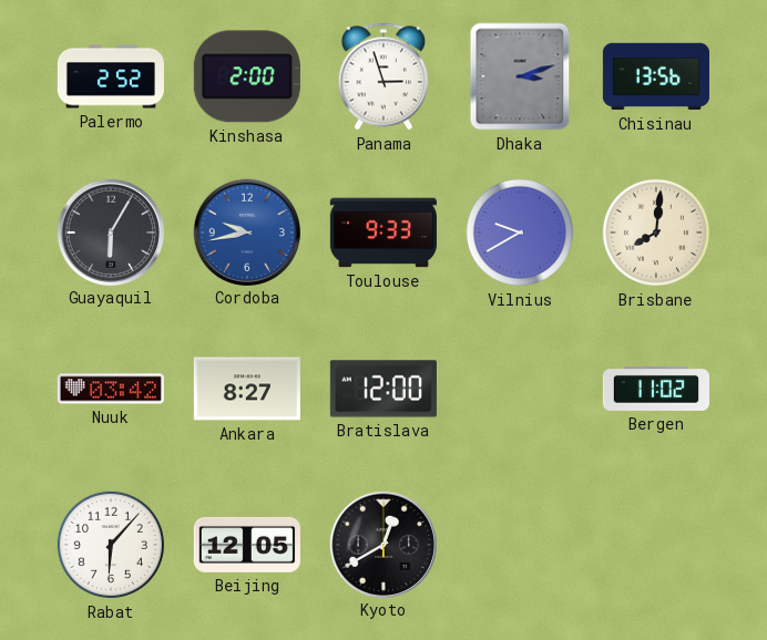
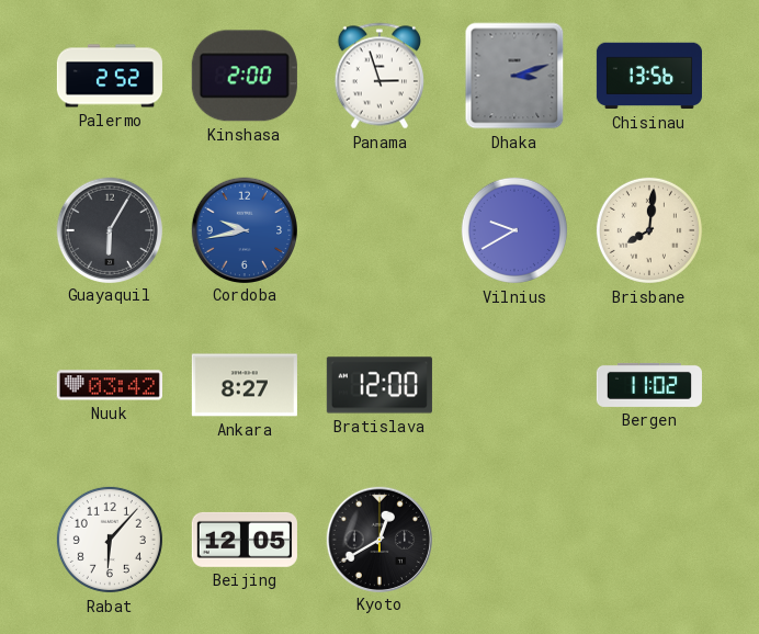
Toulouse: 9:33 -> none (383, 233)
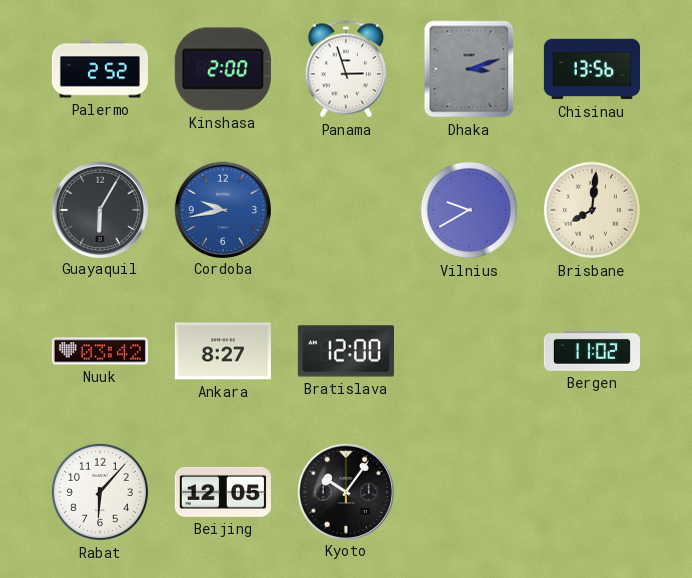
Kyoto: 12:40 -> 10:06 (345, 491)
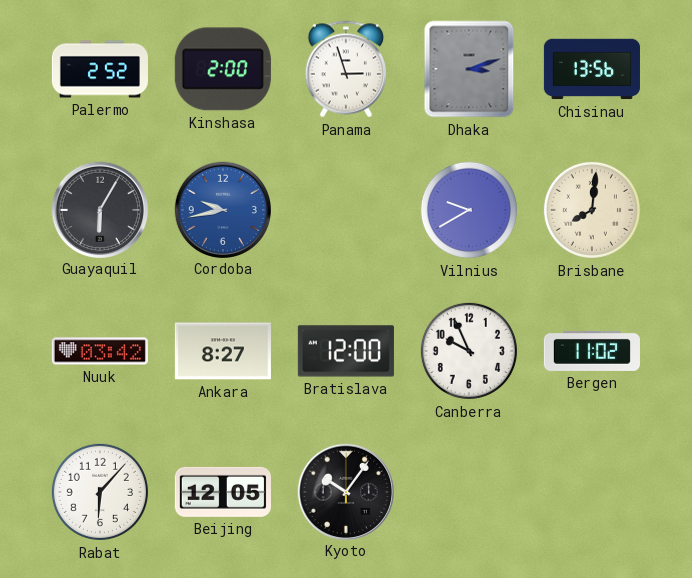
Canberra: none -> 9:56 (469, 351)
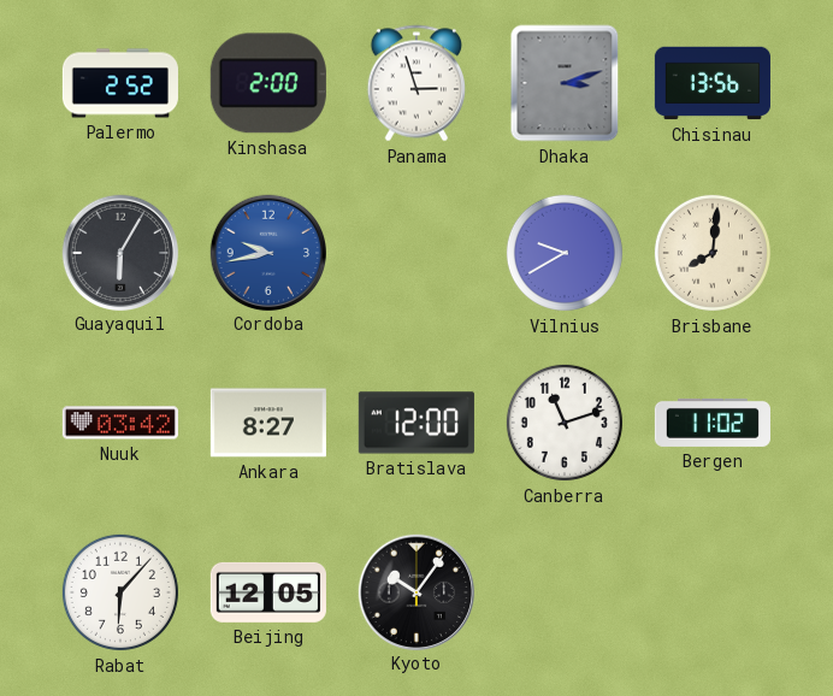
Canberra: 9:56 -> 11:12 (565, 423)
